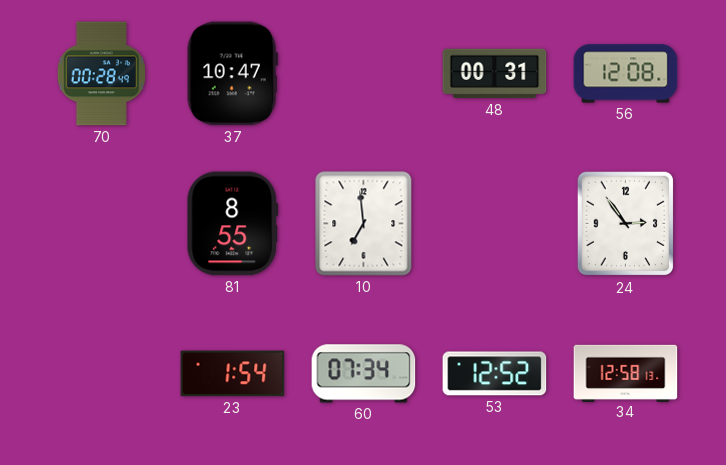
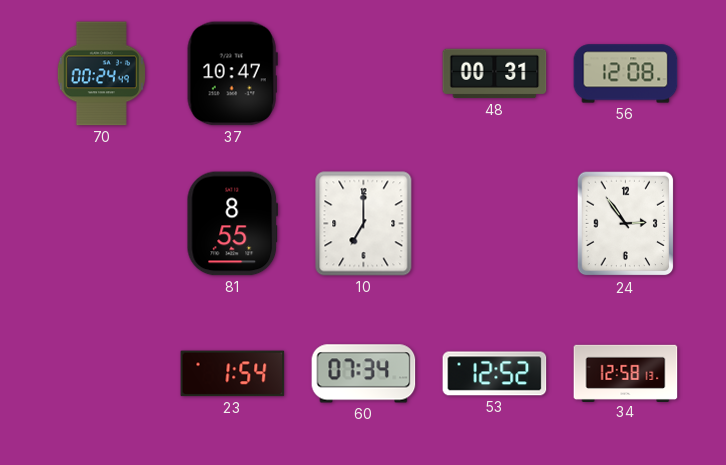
70: 00:28 -> 00:24 (101, 74)
10: 6:59 -> 7:00 (364, 224)
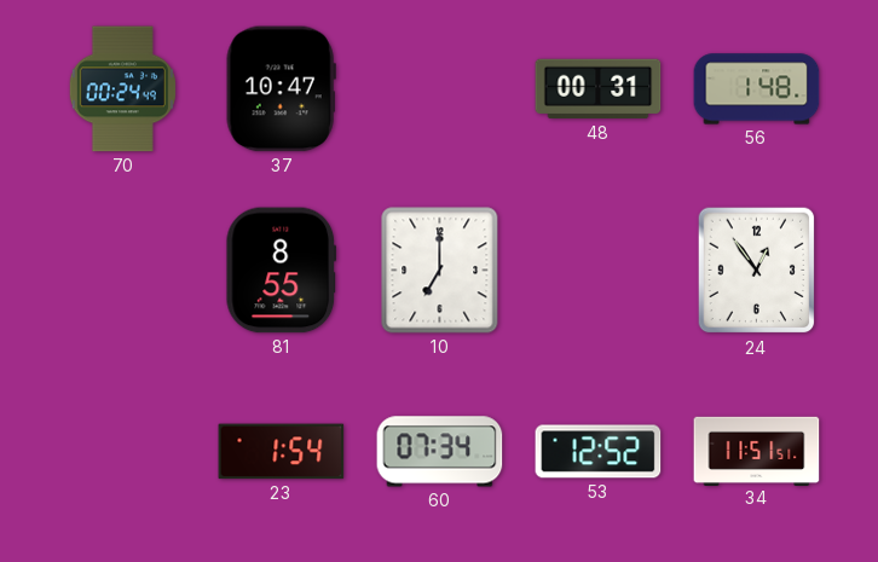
56: 12:08 -> 1:48 (757, 89)
24: 2:54 -> 12:54 (757, 271)
34: 12:58 -> 11:51 (757, 451)
